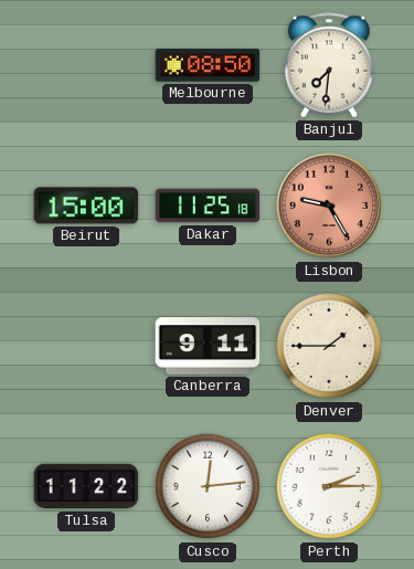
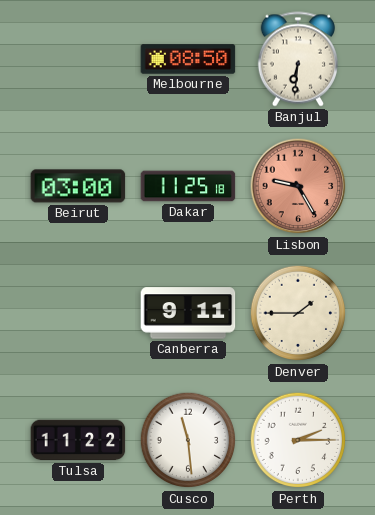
Banjul: 7:31 -> 6:31 (298, 59)
Beirut: 15:00 -> 03:00 (78, 186)
Cusco: 12:14 -> 11:29 (188, 440)
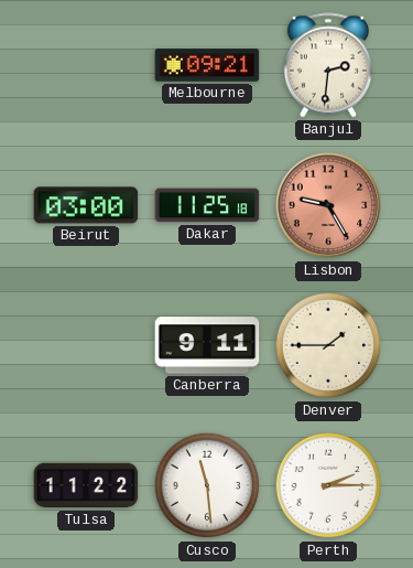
Melbourne: 08:50 -> 09:21 (207, 65)
Banjul: 6:31 -> 2:31 (328, 65)
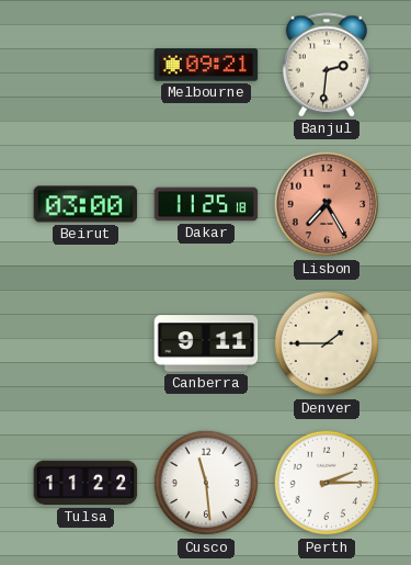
Lisbon: 9:25 -> 7:25 (327, 204)
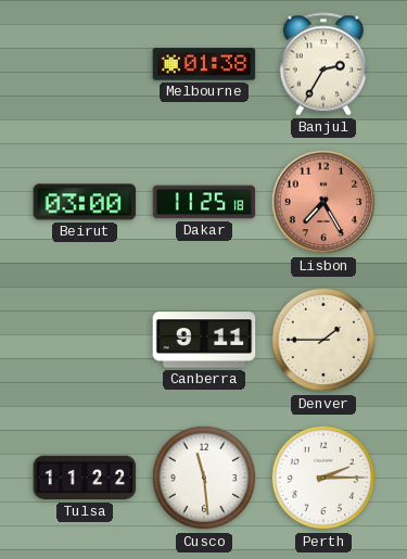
Melbourne: 09:21 -> 01:38 (204, 64)
Banjul: 2:31 -> 2:35 (323, 64)
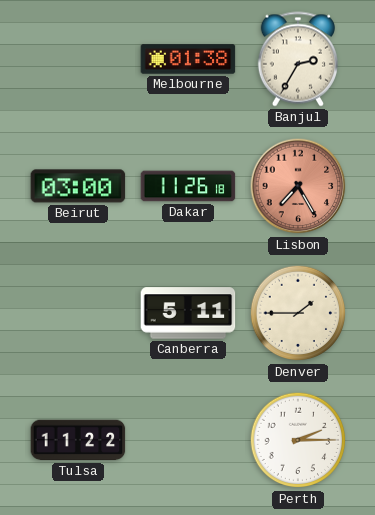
Dakar: 11:25 -> 11:26 (188, 186)
Canberra: 9:11 -> 5:11 (188, 313)
Cusco: 11:29 -> none (204, 478)
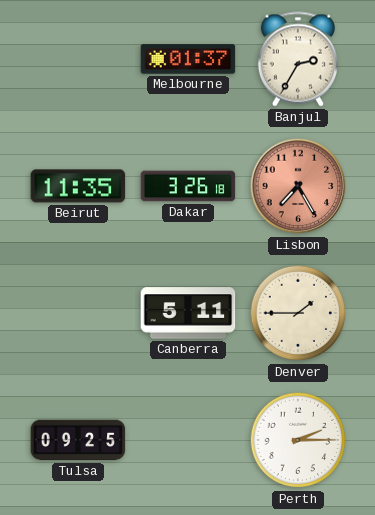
Melbourne: 01:38 -> 01:37 (188, 59)
Beirut: 03:00 -> 11:35 (78, 186)
Dakar: 11:26 -> 3:26 (188, 186)
Tulsa: 11:22 -> 09:25 (78, 440)
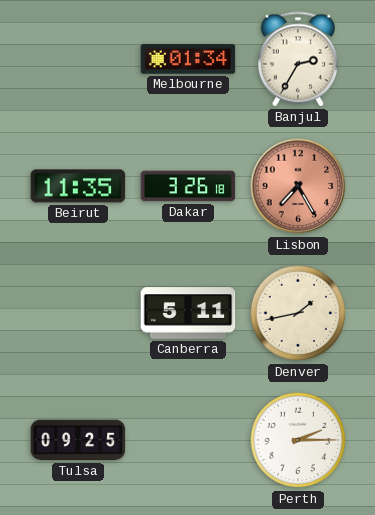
Melbourne: 01:37 -> 01:34 (188, 59)
Denver: 1:45 -> 1:43 (298, 313)
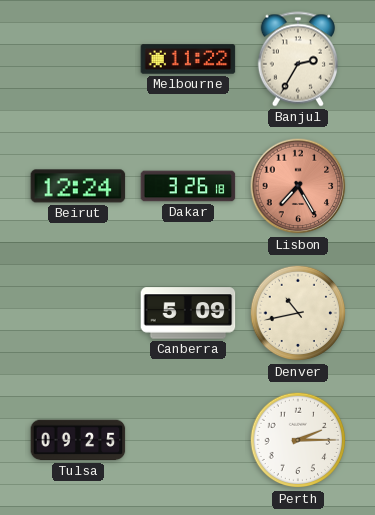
Melbourne: 01:34 -> 11:22 (188, 59)
Beirut: 11:35 -> 12:24 (78, 186)
Canberra: 5:11 -> 5:09 (188, 313)
Denver: 1:43 -> 10:43 (298, 313)
